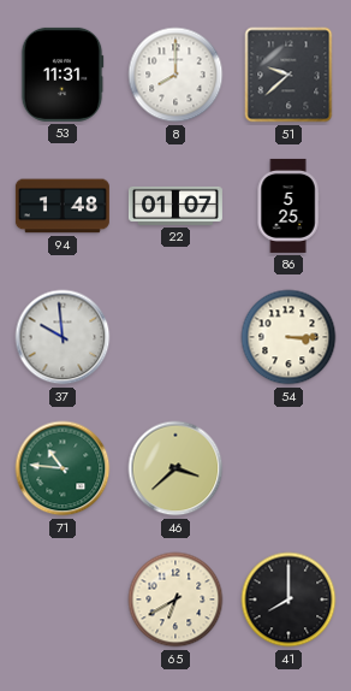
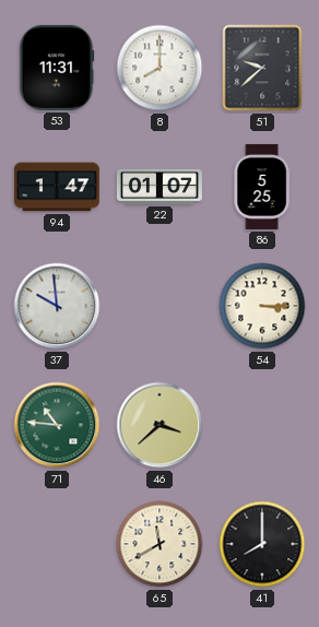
94: 1:48 -> 1:47 (57, 187)
65: 6:40 -> 11:40 (159, 544)
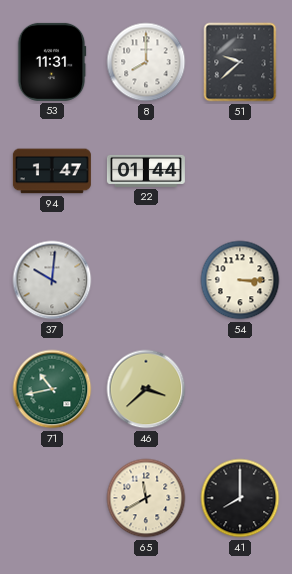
22: 01:07 -> 01:44 (146, 171)
86: 5:25 -> none (262, 187)
37: 9:59 -> 10:01 (52, 280)
71: 10:46 -> 10:43 (52, 389)
